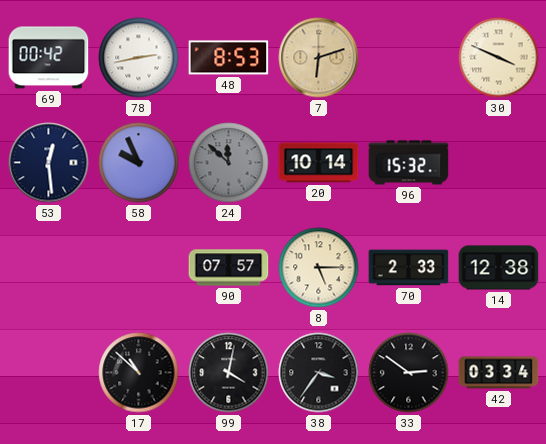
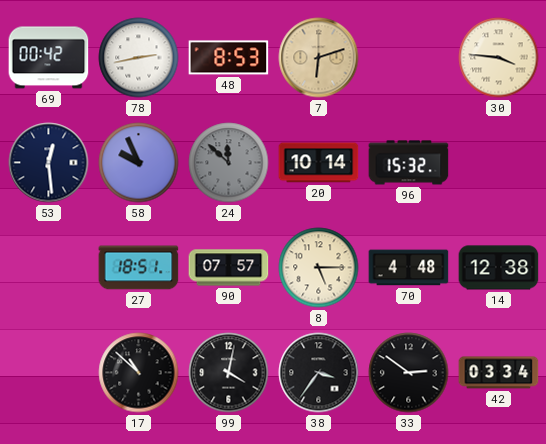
30: 3:49 -> 3:46 (499, 58)
27: none -> 18:51 (139, 268)
70: 2:33 -> 4:48 (409, 268)
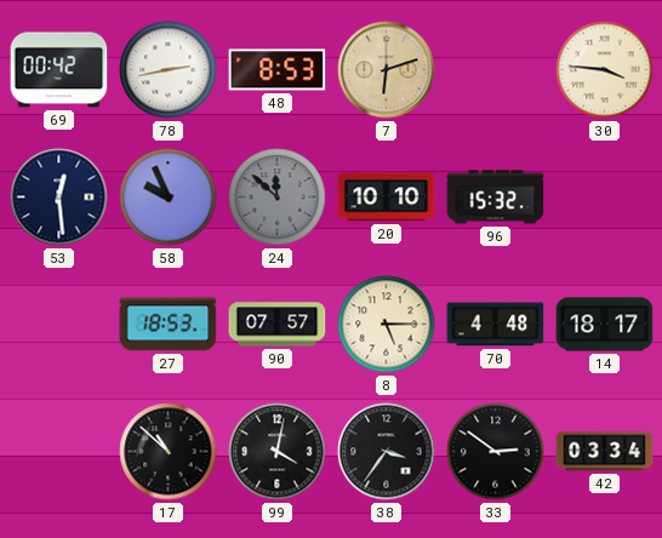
20: 10:14 -> 10:10 (387, 198)
27: 18:51 -> 18:53 (169, 325)
14: 12:38 -> 18:17 (605, 325)
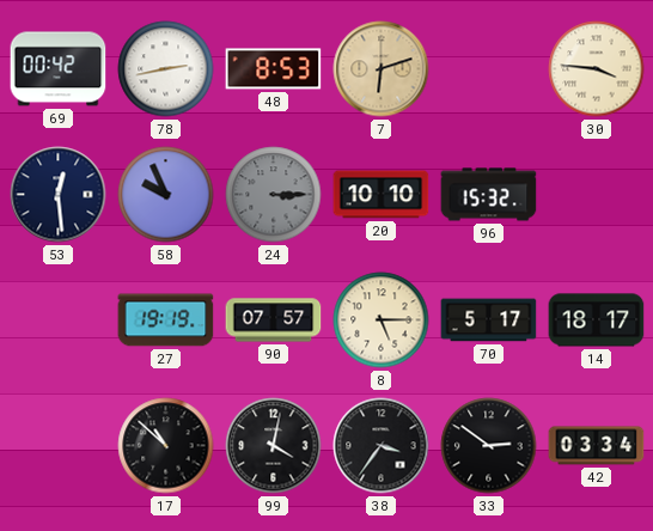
24: 11:52 -> 3:15 (274, 195)
27: 18:53 -> 19:19 (166, 321)
70: 4:48 -> 5:17 (489, 321)
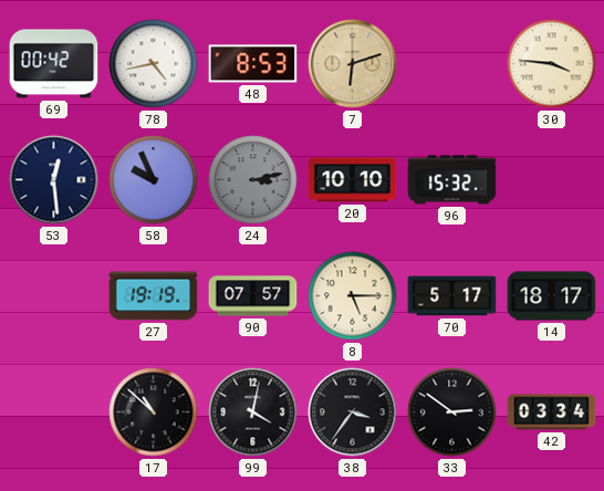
78: 2:43 -> 4:43 (154, 64)
24: 3:15 -> 3:13 (253, 180)
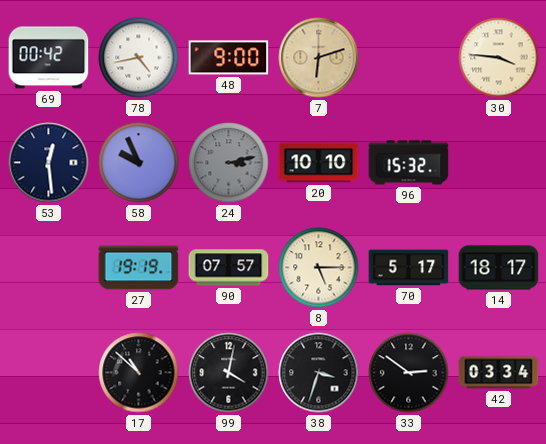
48: 8:53 -> 9:00 (229, 58)
38: 3:36 -> 3:33 (319, 373)
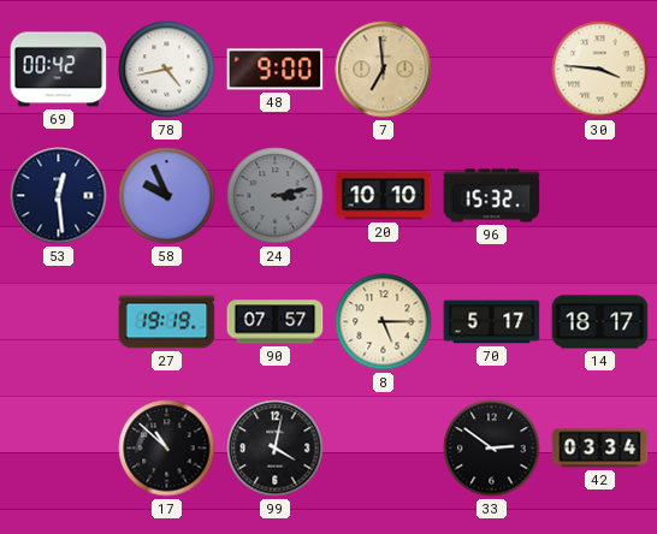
7: 6:12 -> 6:59 (384, 70)
38: 3:33 -> none (319, 373)
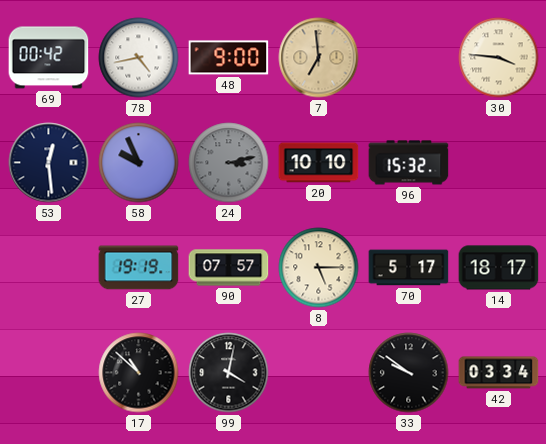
33: 2:51 -> 9:51 (409, 373)
